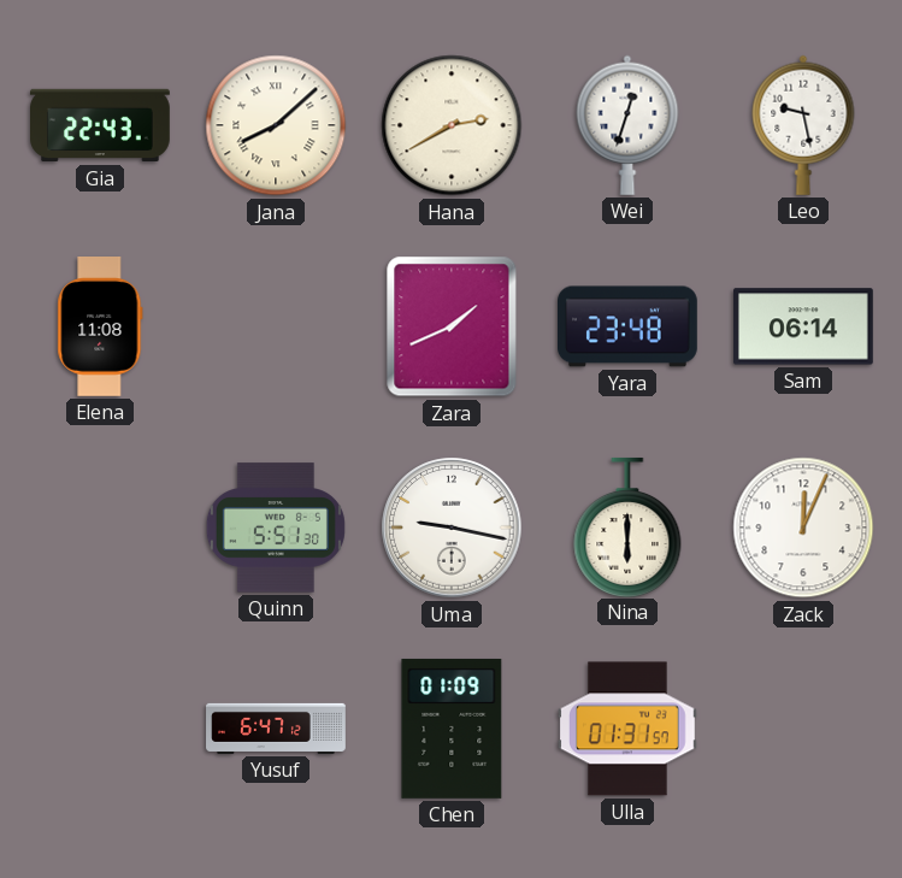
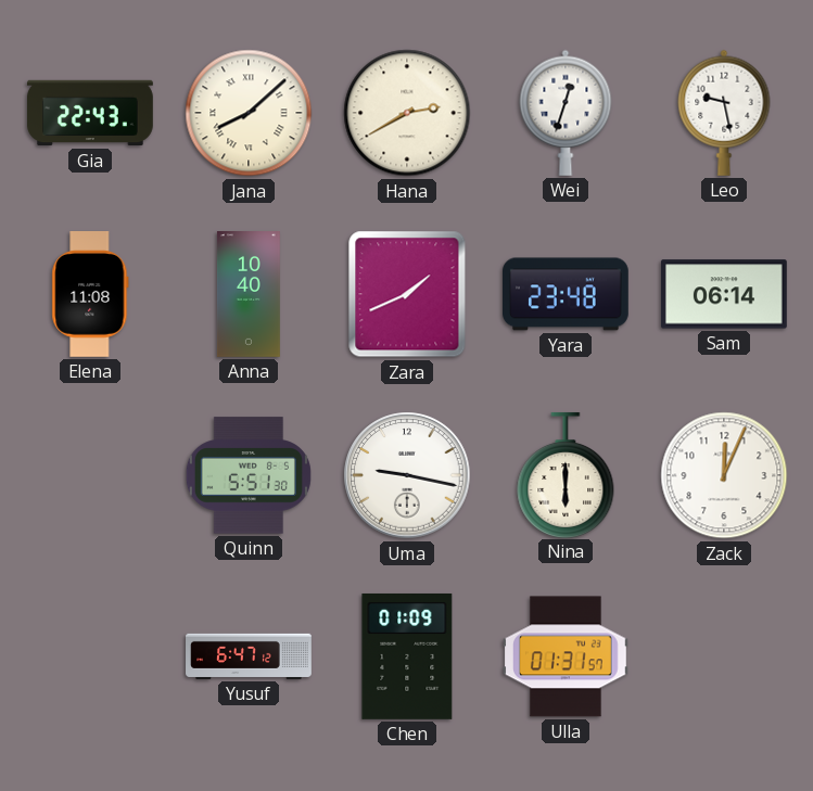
Anna: none -> 10:40 (249, 295)
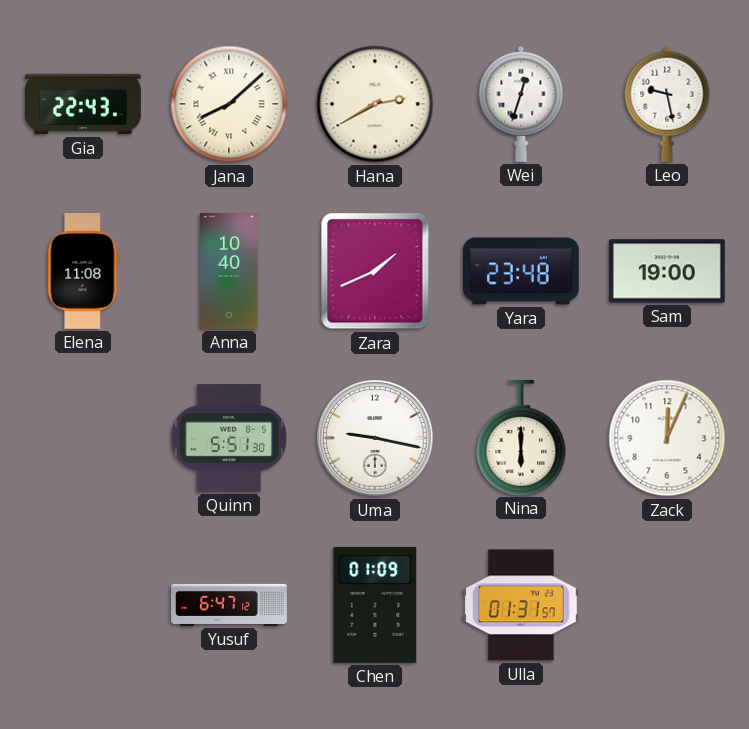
Sam: 06:14 -> 19:00 (667, 271)
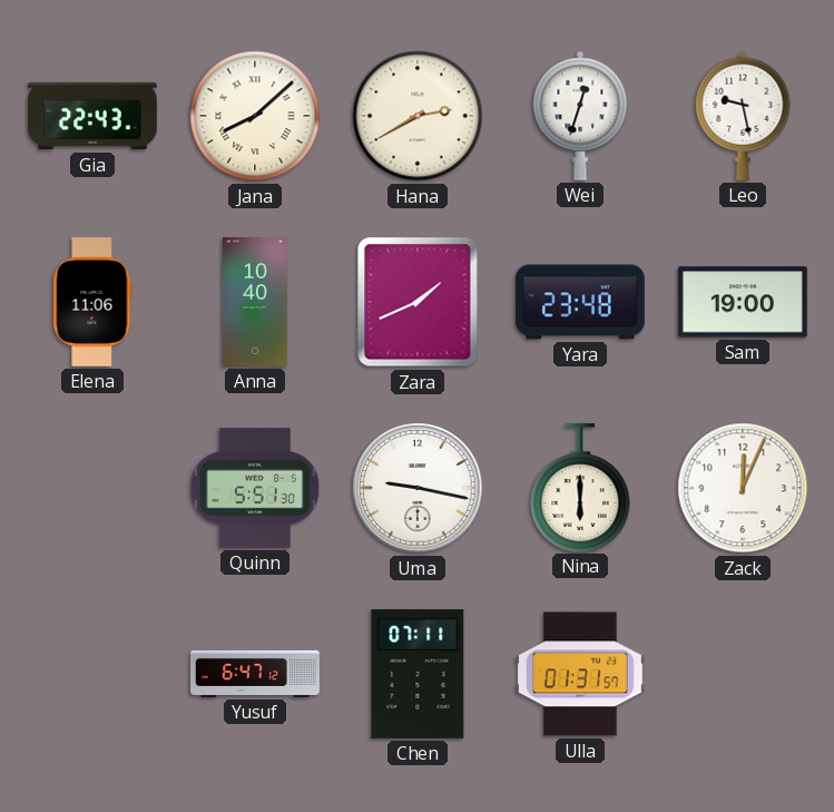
Elena: 11:08 -> 11:06 (92, 303)
Chen: 01:09 -> 07:11 (418, 674)
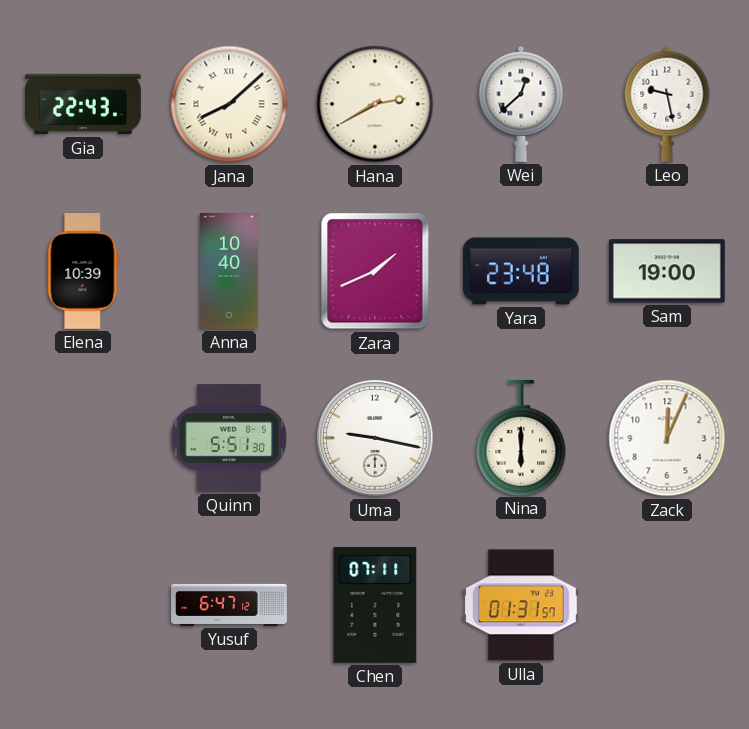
Wei: 12:33 -> 12:38 (521, 104)
Elena: 11:06 -> 10:39 (83, 272)
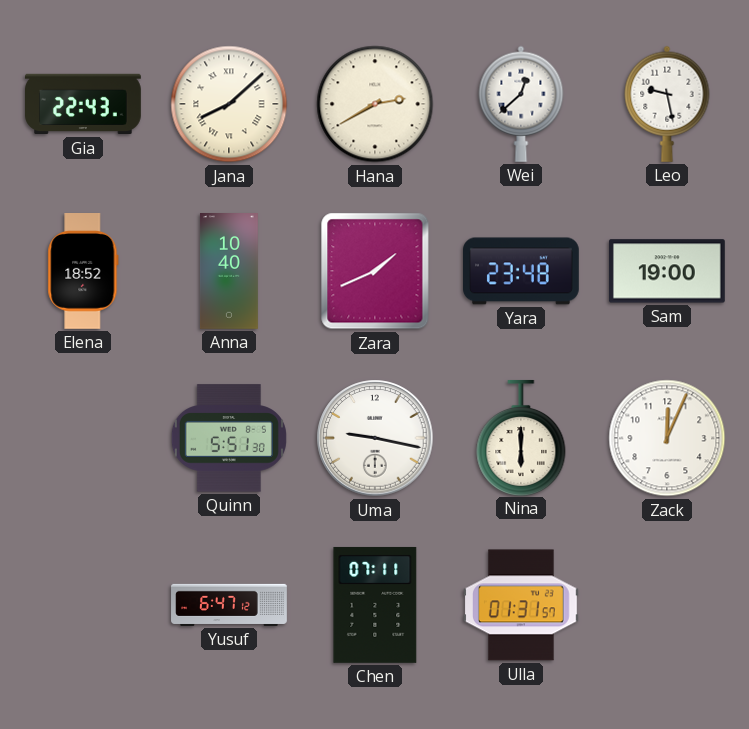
Elena: 10:39 -> 18:52 (83, 272)
